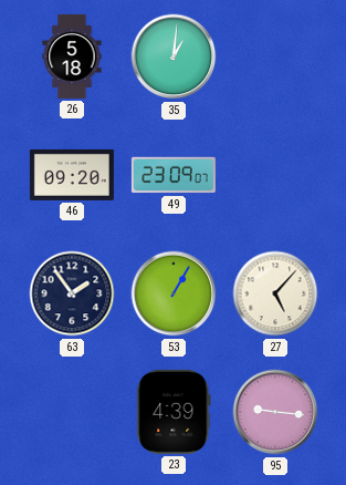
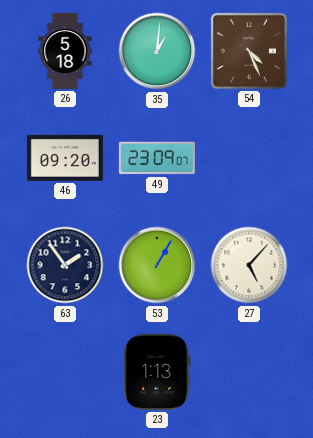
54: none -> 4:26 (249, 51)
23: 4:39 -> 1:13 (157, 372)
95: 9:16 -> none (275, 412)
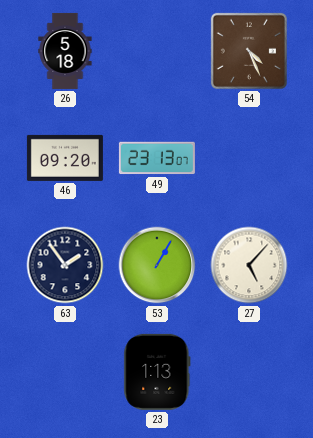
35: 1:01 -> none (157, 51)
49: 23:09 -> 23:13 (157, 158)
